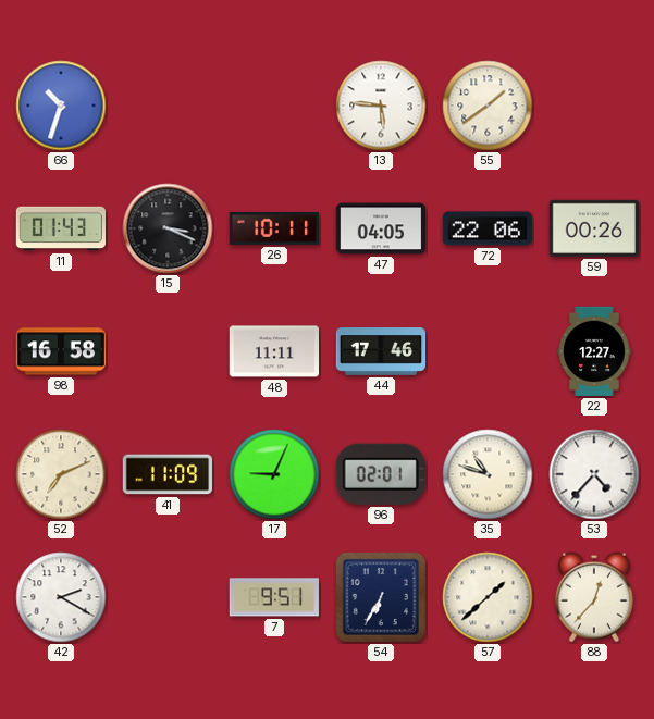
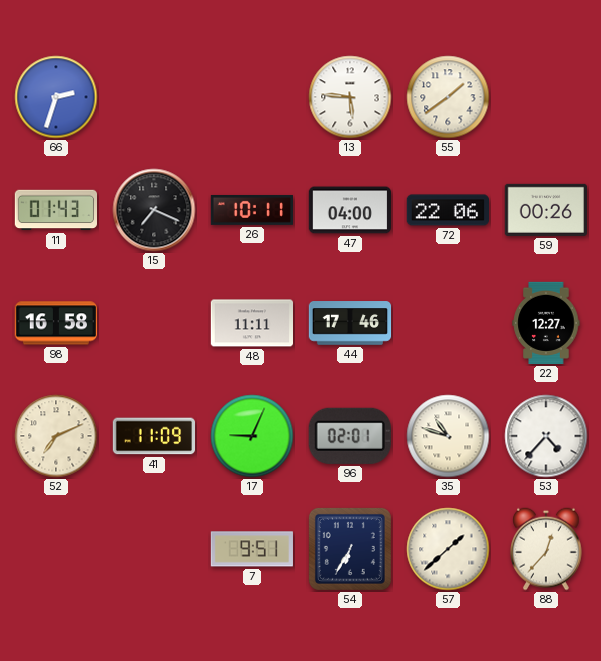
66: 10:33 -> 2:33 (56, 97)
15: 3:19 -> 7:19 (154, 210)
47: 04:05 -> 04:00 (350, 210)
42: 2:20 -> none (61, 597)
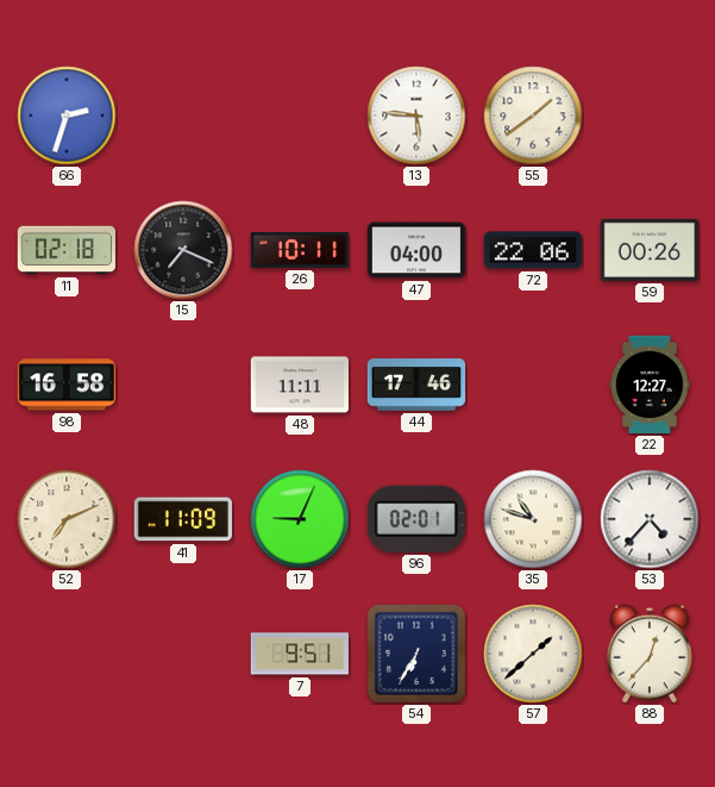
11: 01:43 -> 02:18 (65, 250)
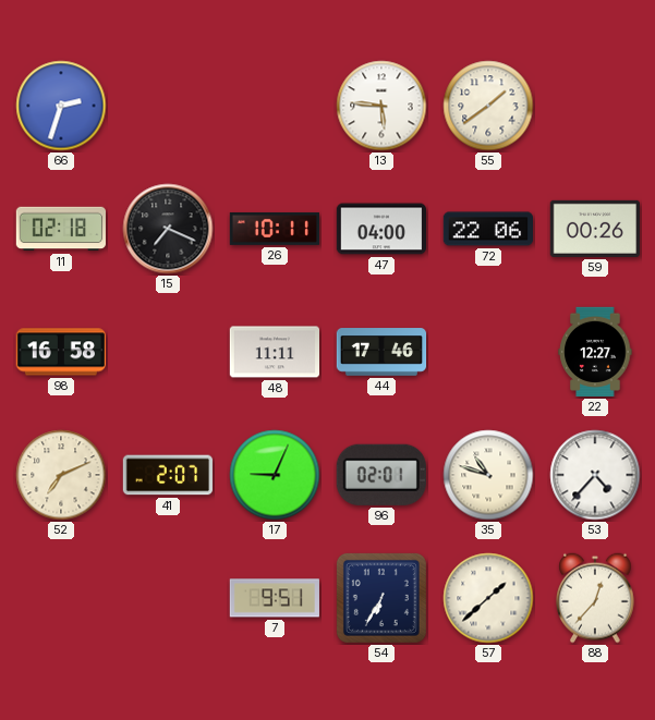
41: 11:09 -> 2:07 (168, 475)
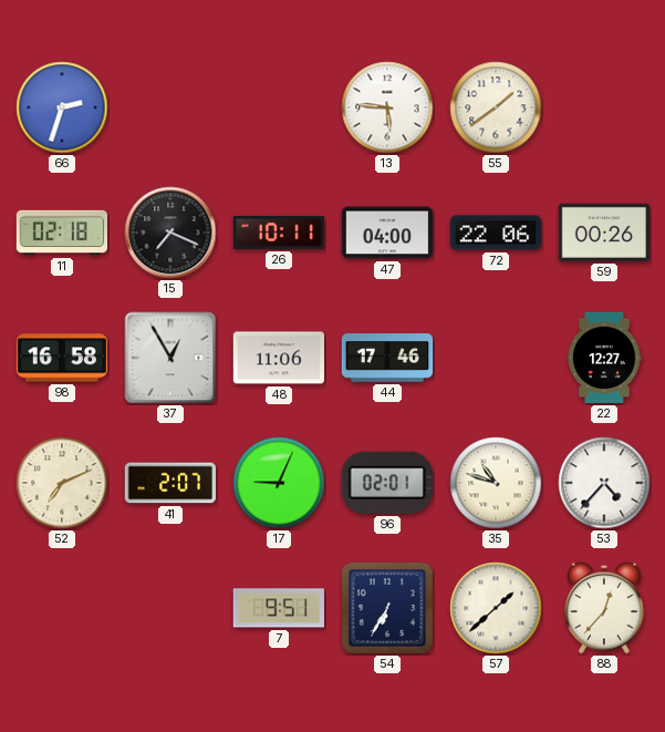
37: none -> 12:55 (170, 358)
48: 11:11 -> 11:06 (278, 358)
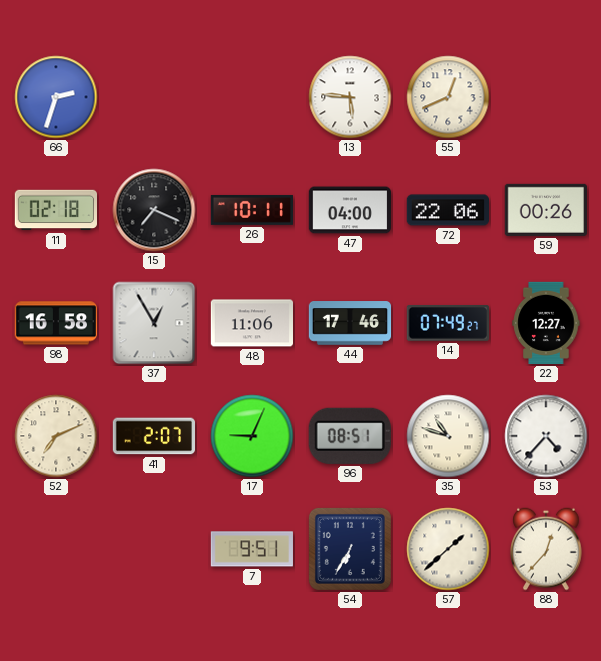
55: 1:39 -> 12:41 (448, 97)
14: none -> 07:49 (447, 324)
96: 02:01 -> 08:51 (350, 436)
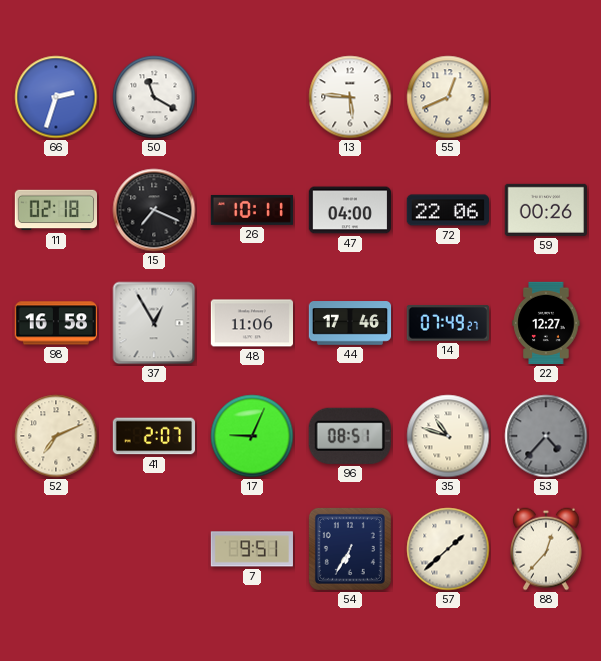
50: none -> 11:20 (154, 97)
53 dial: white -> grey (546, 436)
